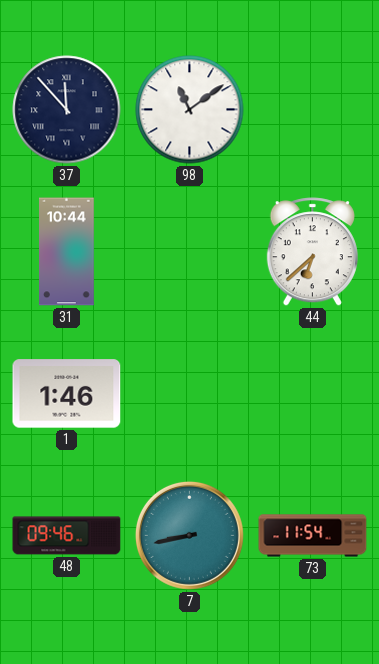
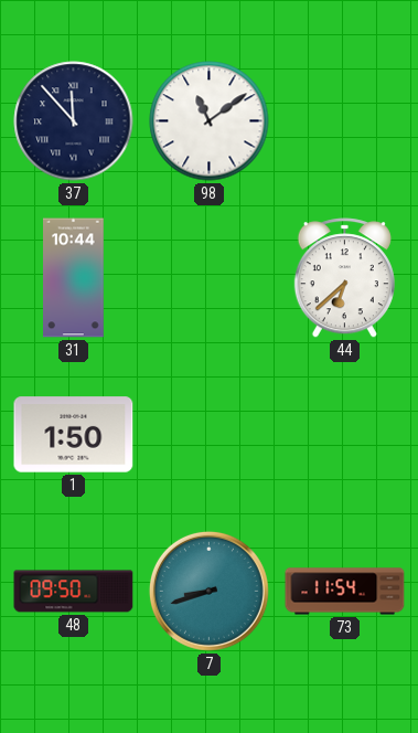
1: 1:46 -> 1:50 (74, 435)
48: 09:46 -> 09:50 (74, 592)
7: 8:43 -> 8:42 (208, 591)
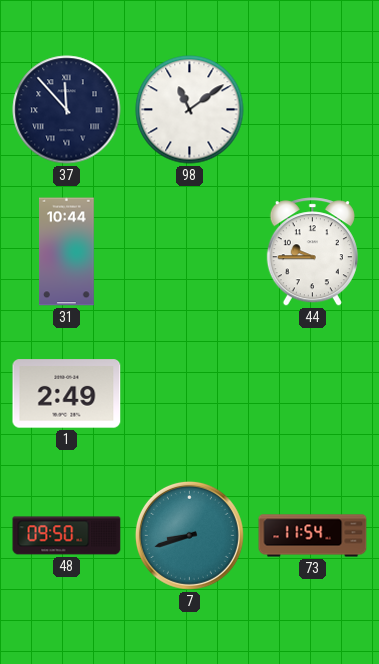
44: 6:38 -> 9:45 (312, 252)
1: 1:50 -> 2:49 (67, 394)
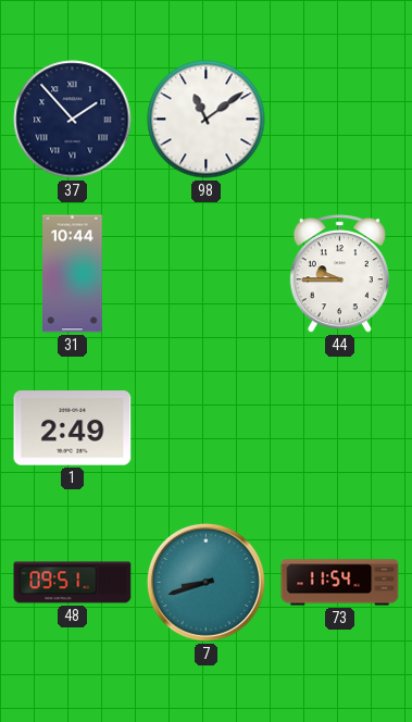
37: 11:53 -> 1:53 (73, 120)
48: 09:50 -> 09:51 (73, 583)
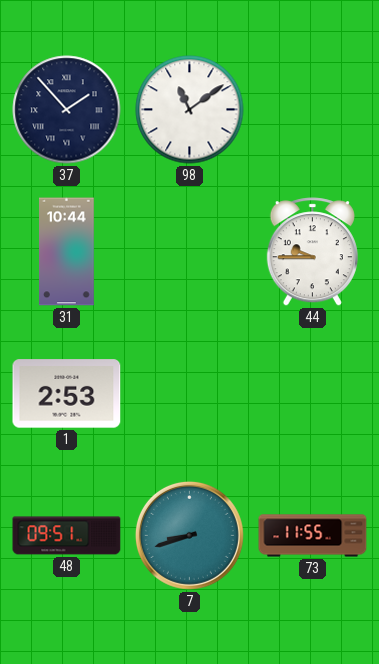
1: 2:49 -> 2:53 (67, 394)
73: 11:54 -> 11:55 (313, 536)
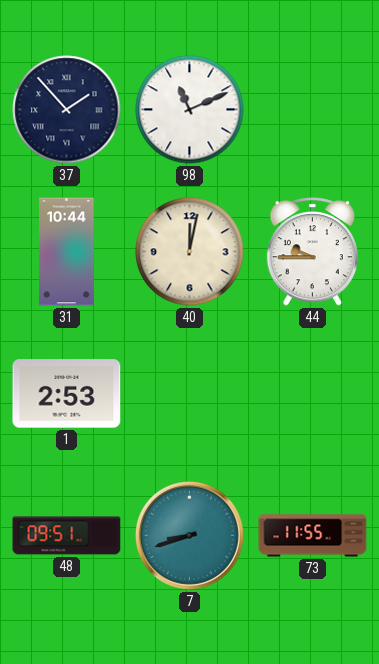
98: 11:09 -> 11:11 (190, 110)
40: none -> 12:02 (190, 252)
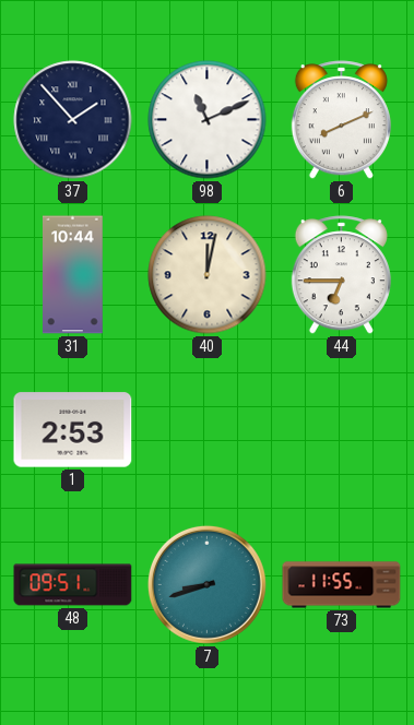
6: none -> 8:11 (341, 120)
44: 9:45 -> 6:45 (341, 275)
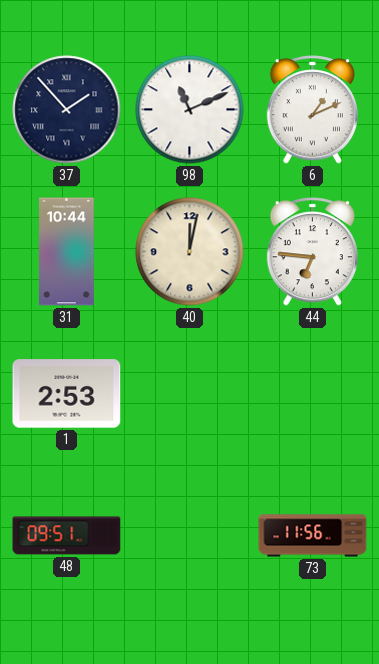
6: 8:11 -> 1:11 (312, 110)
44: 6:45 -> 6:46 (312, 252)
7: 8:42 -> none (206, 584)
73: 11:55 -> 11:56 (313, 536)
